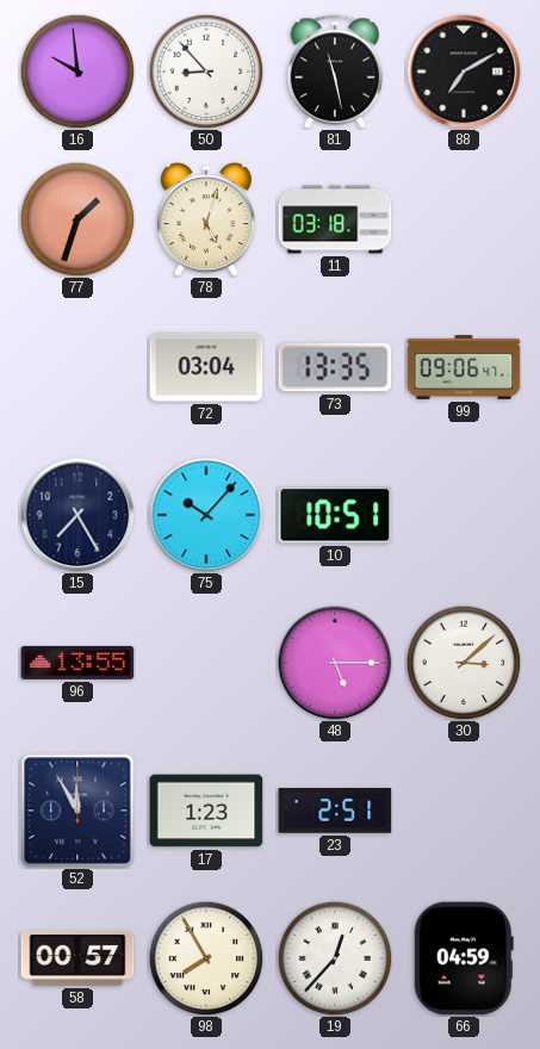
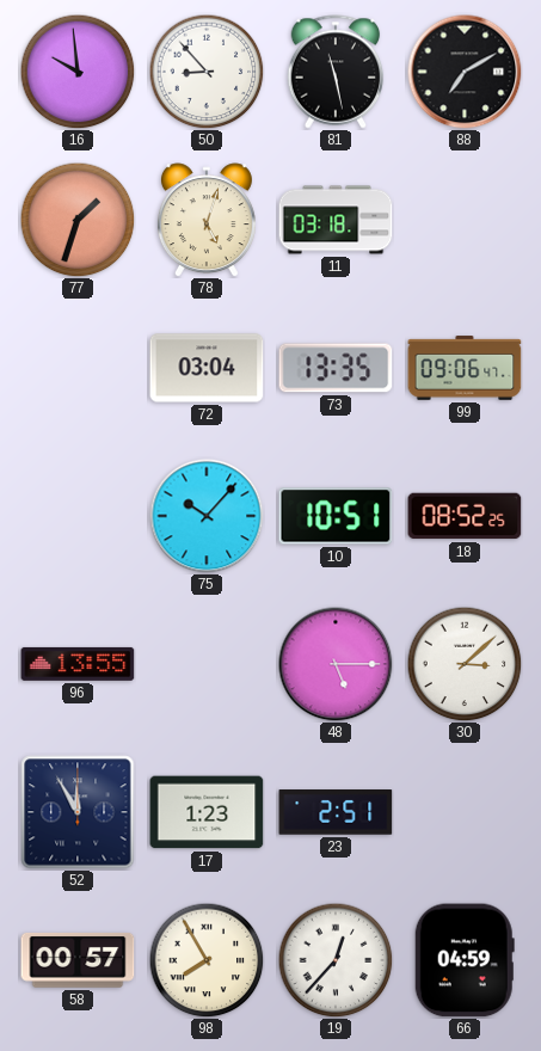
15: 7:25 -> none (77, 515)
18: none -> 08:52 (465, 516)
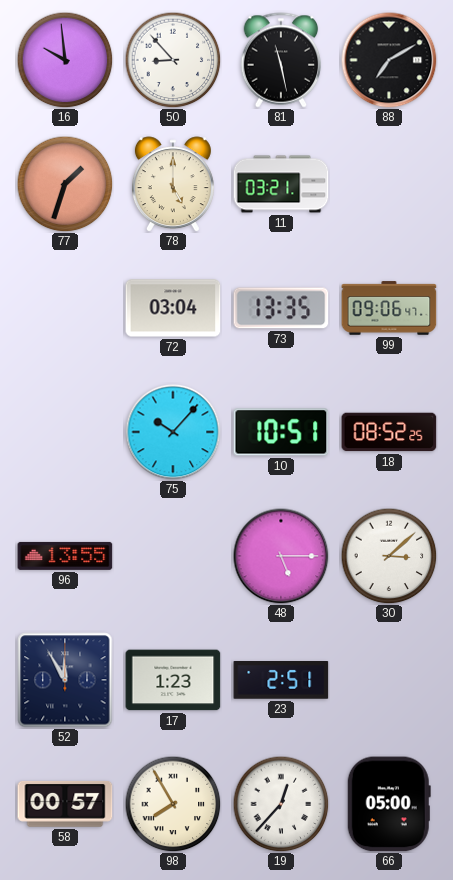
78: 5:03 -> 5:00 (173, 184)
11: 03:18 -> 03:21 (281, 184)
66: 04:59 -> 05:00 (389, 804)
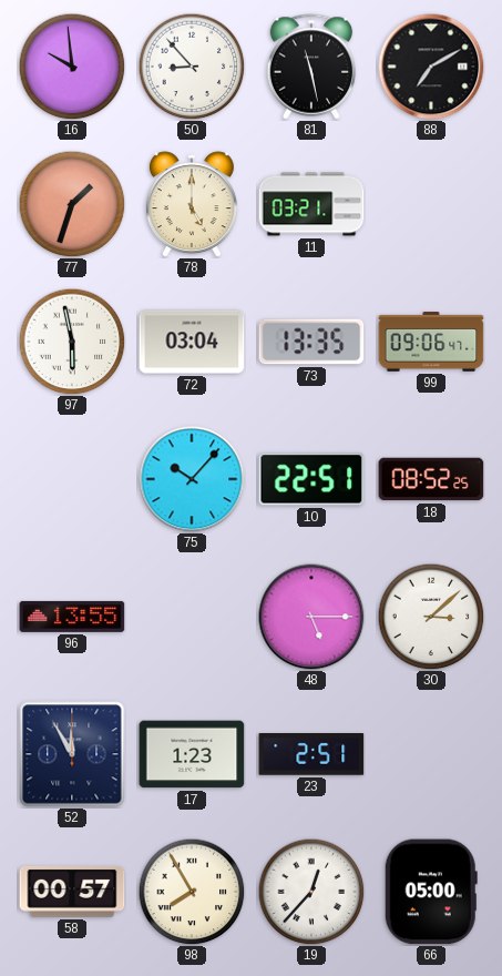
97: none -> 5:58 (72, 342)
10: 10:51 -> 22:51 (311, 479)
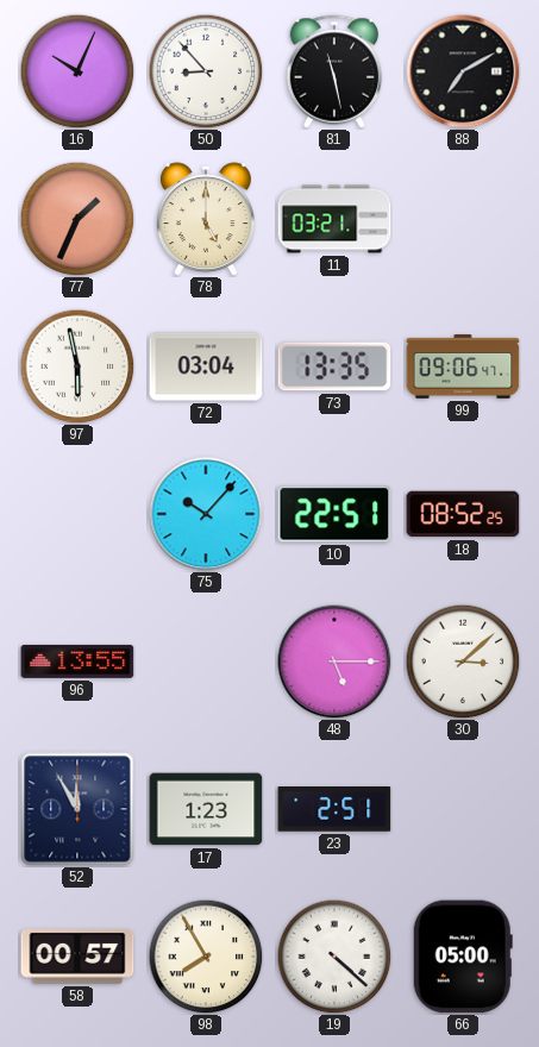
16: 9:59 -> 10:04 (77, 71)
77: 1:33 -> 1:34 (77, 219)
19: 12:37 -> 4:22 (334, 957)
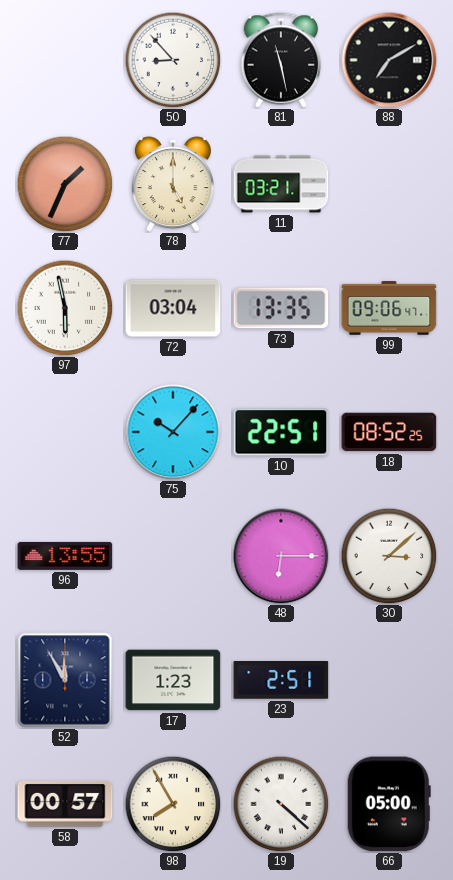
16: 10:04 -> none (77, 71)
48: 5:15 -> 6:15 (281, 556)
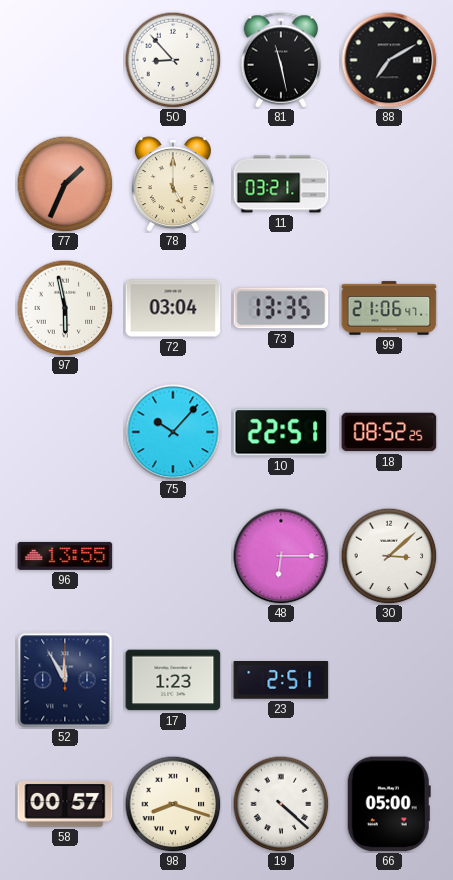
99: 09:06 -> 21:06 (389, 308)
98: 7:55 -> 8:18 (173, 804)
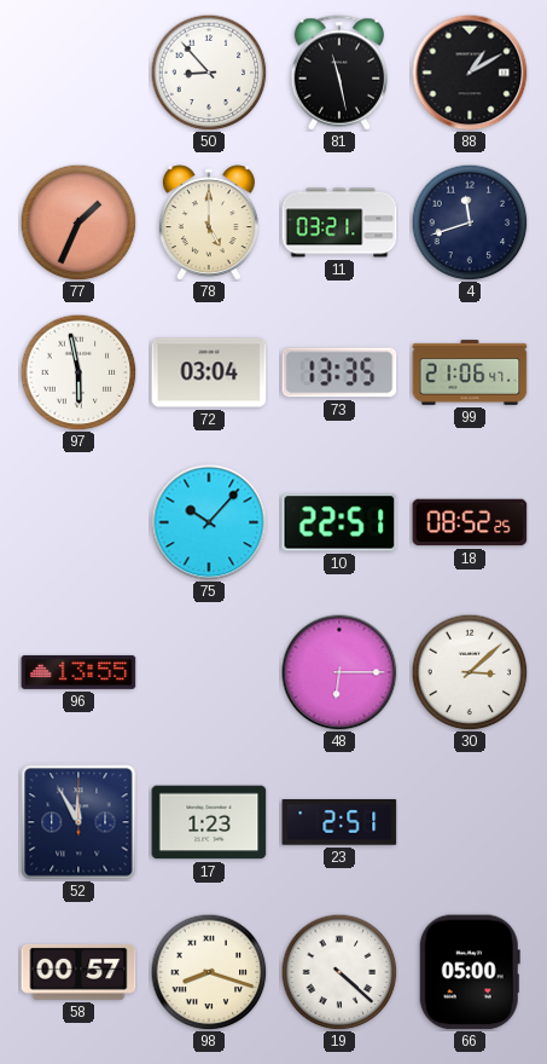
88: 7:10 -> 1:10 (470, 73)
4: none -> 11:42 (470, 222)
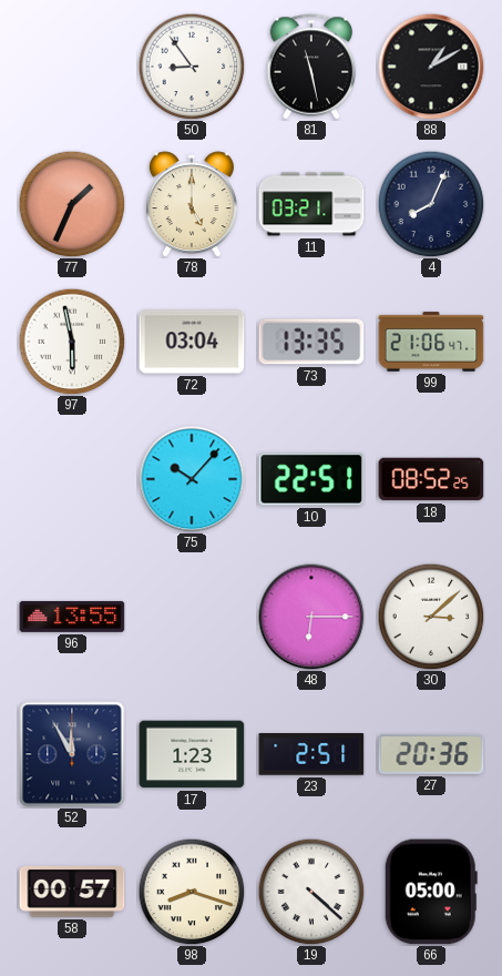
50: 8:53 -> 8:54 (192, 67)
4: 11:42 -> 8:04 (431, 204)
27: none -> 20:36 (431, 754)
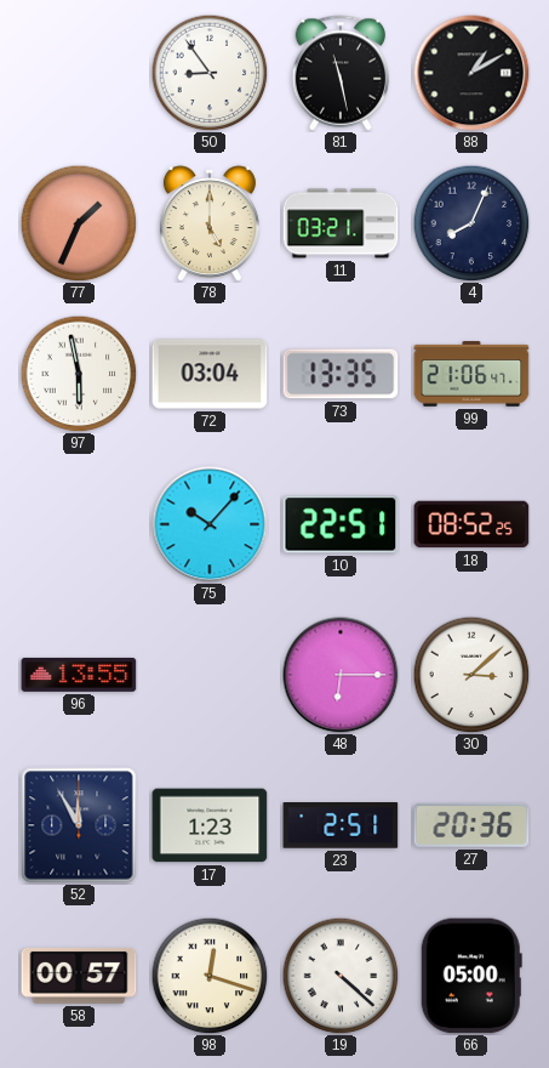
98: 8:18 -> 12:18 (210, 976)
